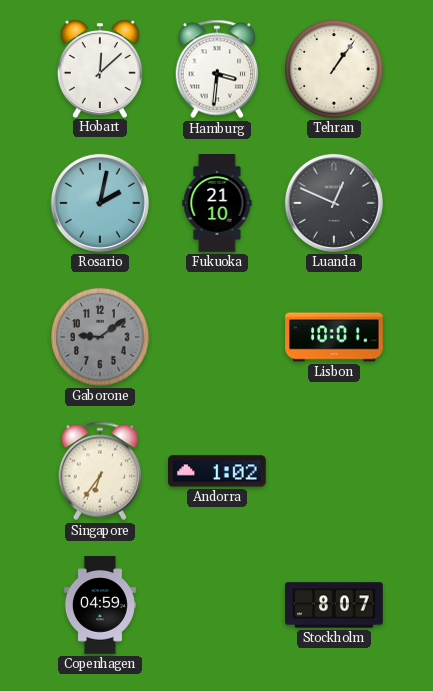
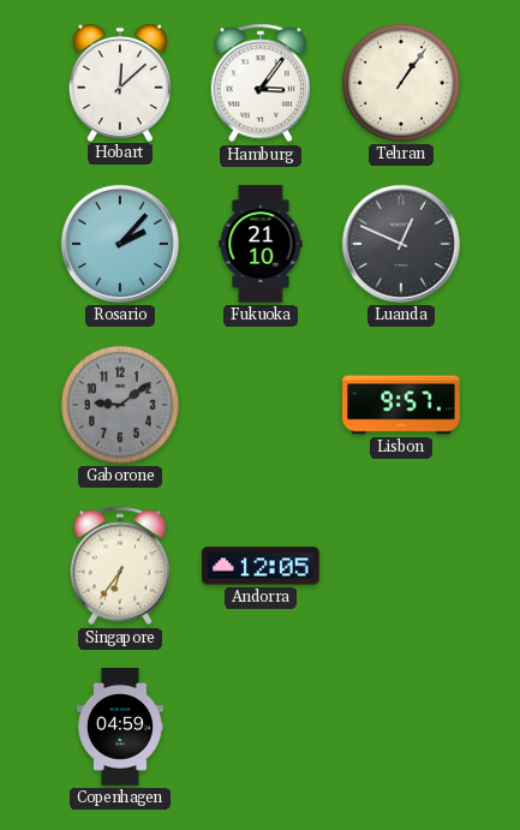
Hamburg: 3:31 -> 3:06 (261, 83)
Rosario: 2:02 -> 2:07 (120, 244)
Lisbon: 10:01 -> 9:57 (401, 405)
Andorra: 1:02 -> 12:05 (262, 566)
Stockholm: 8:07 -> none (334, 605)
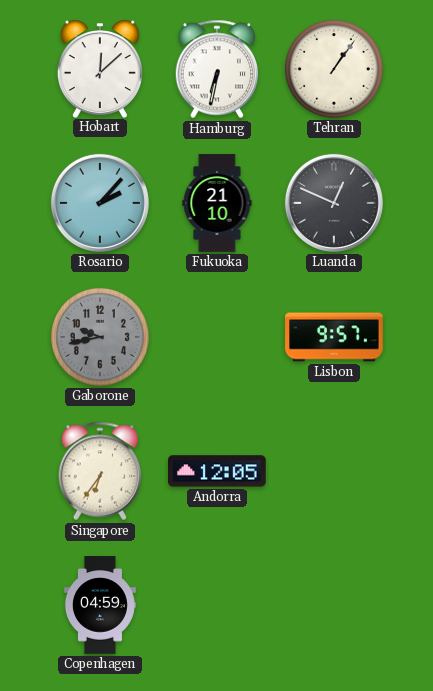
Hamburg: 3:06 -> 6:32 (217, 69)
Gaborone: 9:09 -> 9:43 (100, 337)
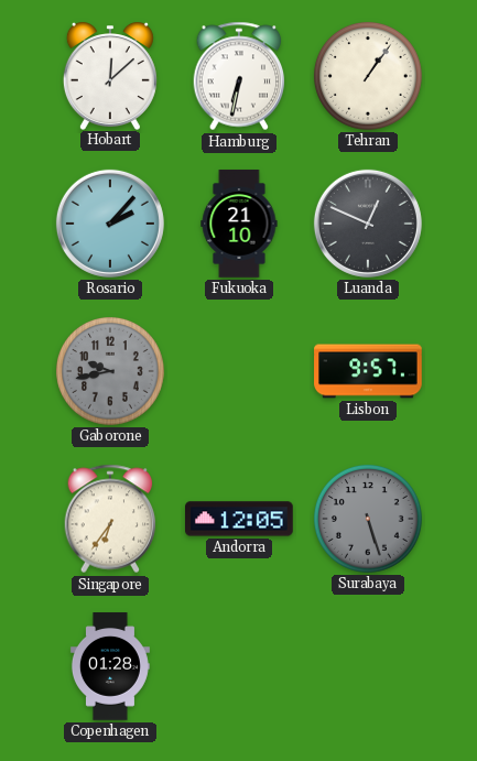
Surabaya: none -> 5:27 (368, 519)
Copenhagen: 04:59 -> 01:28 (110, 666)
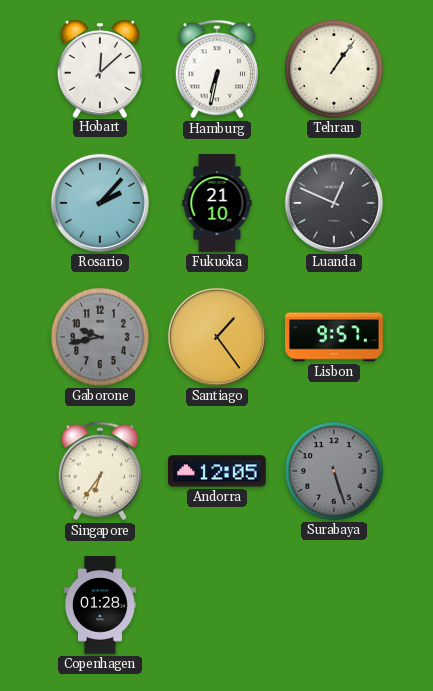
Santiago: none -> 1:24 (217, 337)
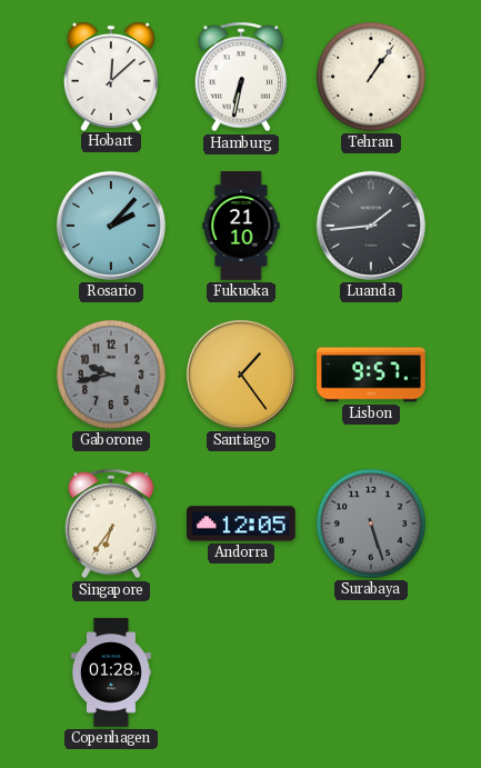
Luanda: 12:49 -> 1:44 (371, 226)
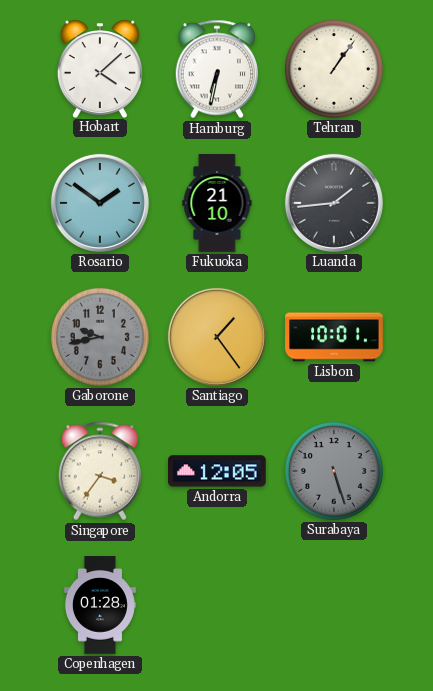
Hobart: 12:08 -> 4:08 (100, 69)
Rosario: 2:07 -> 1:51 (100, 203)
Lisbon: 9:57 -> 10:01 (334, 337)
Singapore: 6:36 -> 3:36 (100, 471)
